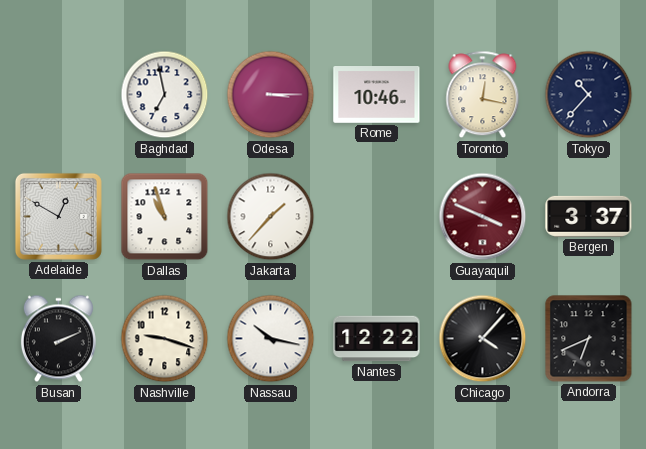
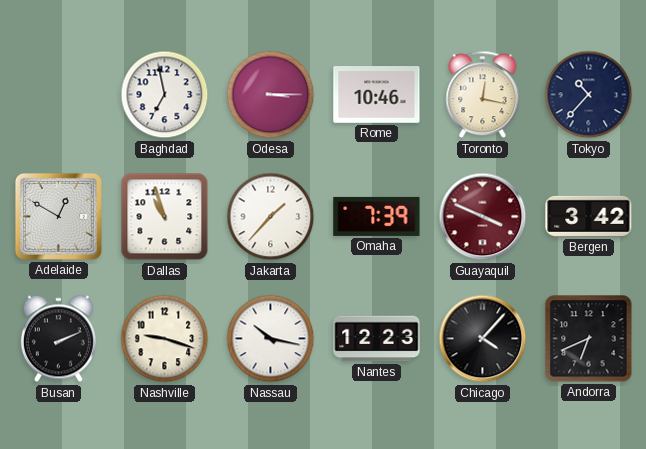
Omaha: none -> 7:39 (377, 216)
Bergen: 3:37 -> 3:42 (589, 216)
Nantes: 12:22 -> 12:23 (377, 339)
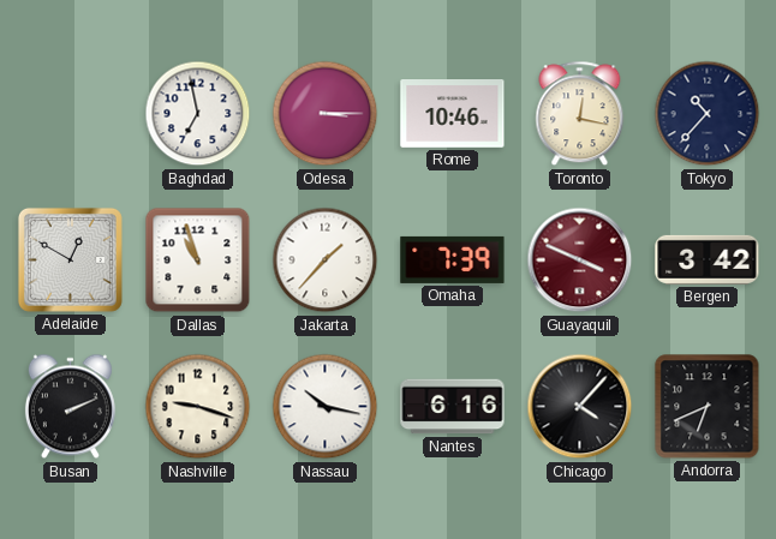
Nantes: 12:23 -> 6:16 (453, 407)
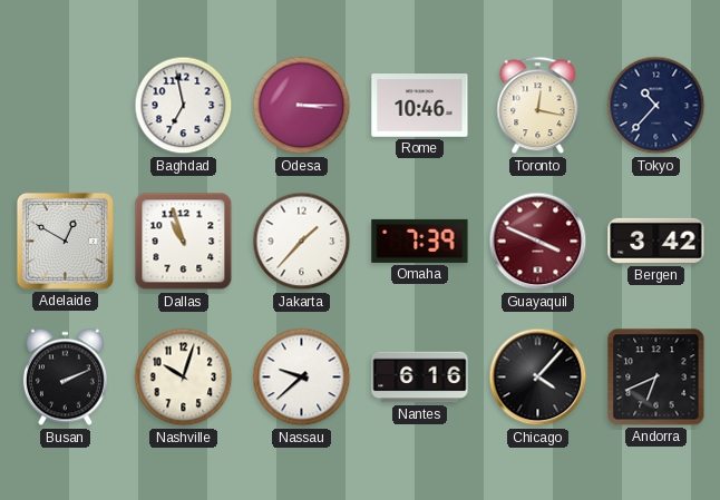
Nashville: 9:18 -> 10:03 (184, 378)
Nassau: 10:17 -> 9:38 (302, 378)
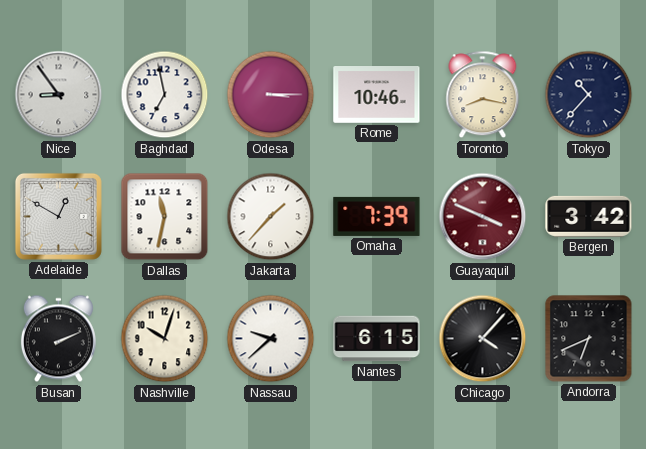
Nice: none -> 8:54 (59, 95)
Toronto: 12:17 -> 8:17 (483, 95)
Dallas: 10:57 -> 11:32 (165, 217)
Nantes: 6:16 -> 6:15 (377, 339)
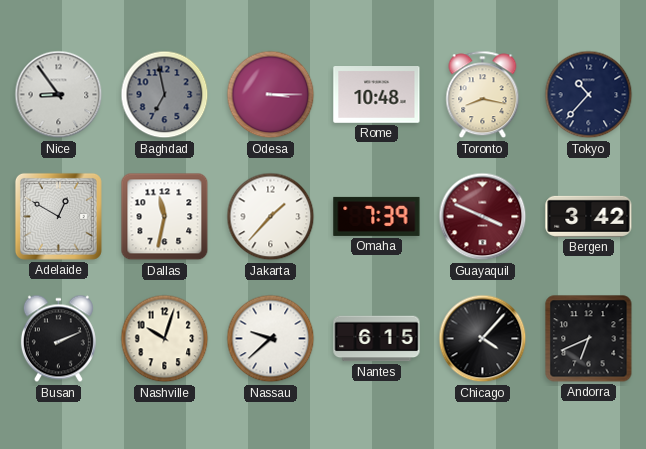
Baghdad dial: white -> grey (165, 95)
Rome: 10:46 -> 10:48 (377, 95)
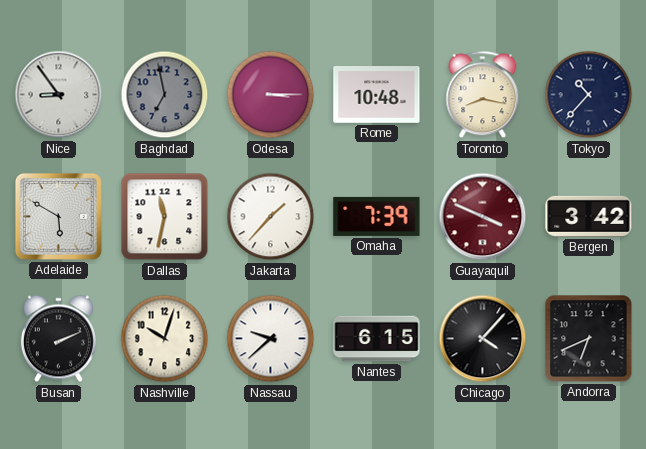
Adelaide: 12:50 -> 5:50 (58, 216)
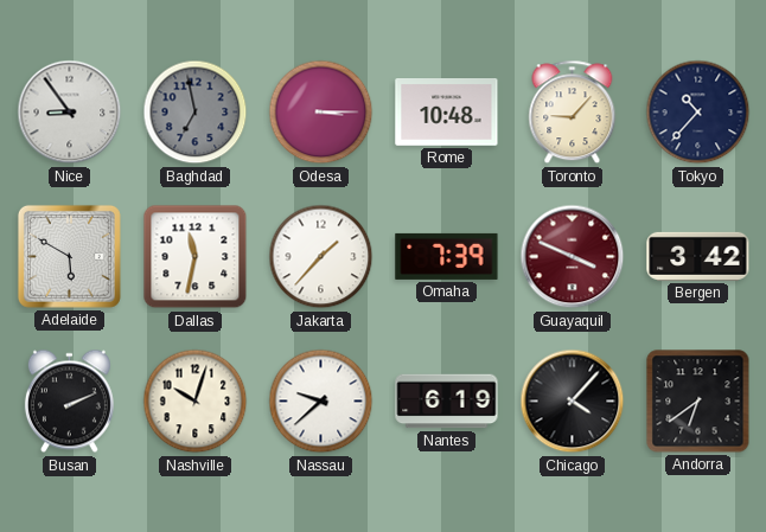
Toronto: 8:17 -> 9:07 (573, 113)
Nantes: 6:15 -> 6:19 (447, 402)
Andorra: 6:41 -> 6:39 (698, 402)
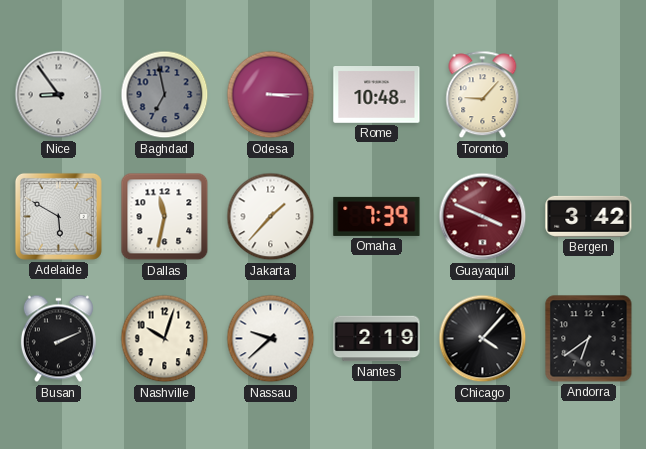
Tokyo: 10:37 -> none (698, 113)
Nantes: 6:19 -> 2:19 (377, 339)
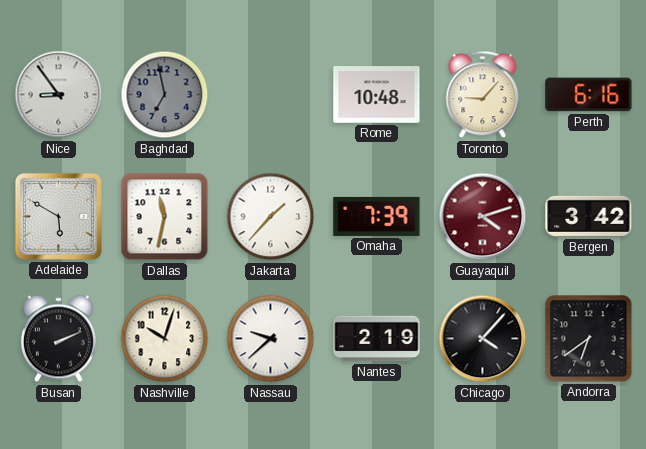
Odesa: 3:15 -> none (271, 95)
Perth: none -> 6:16 (589, 95)
Guayaquil: 3:49 -> 4:12 (483, 217)
